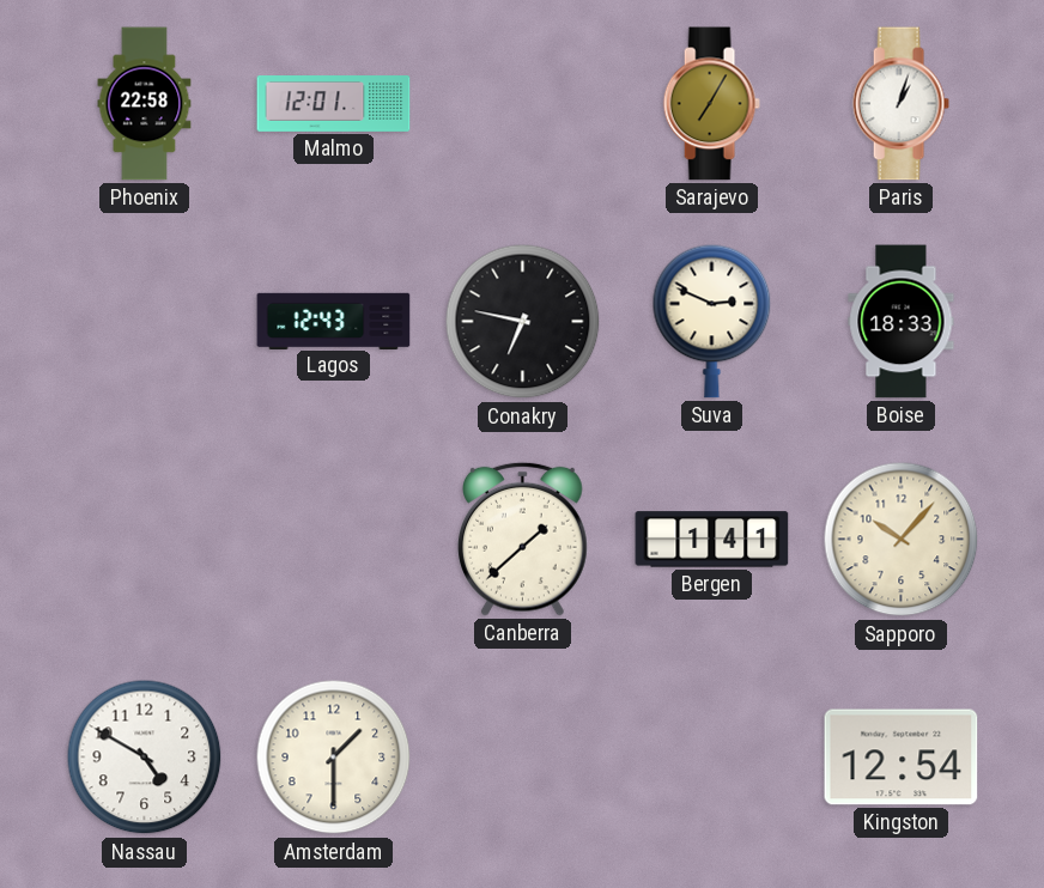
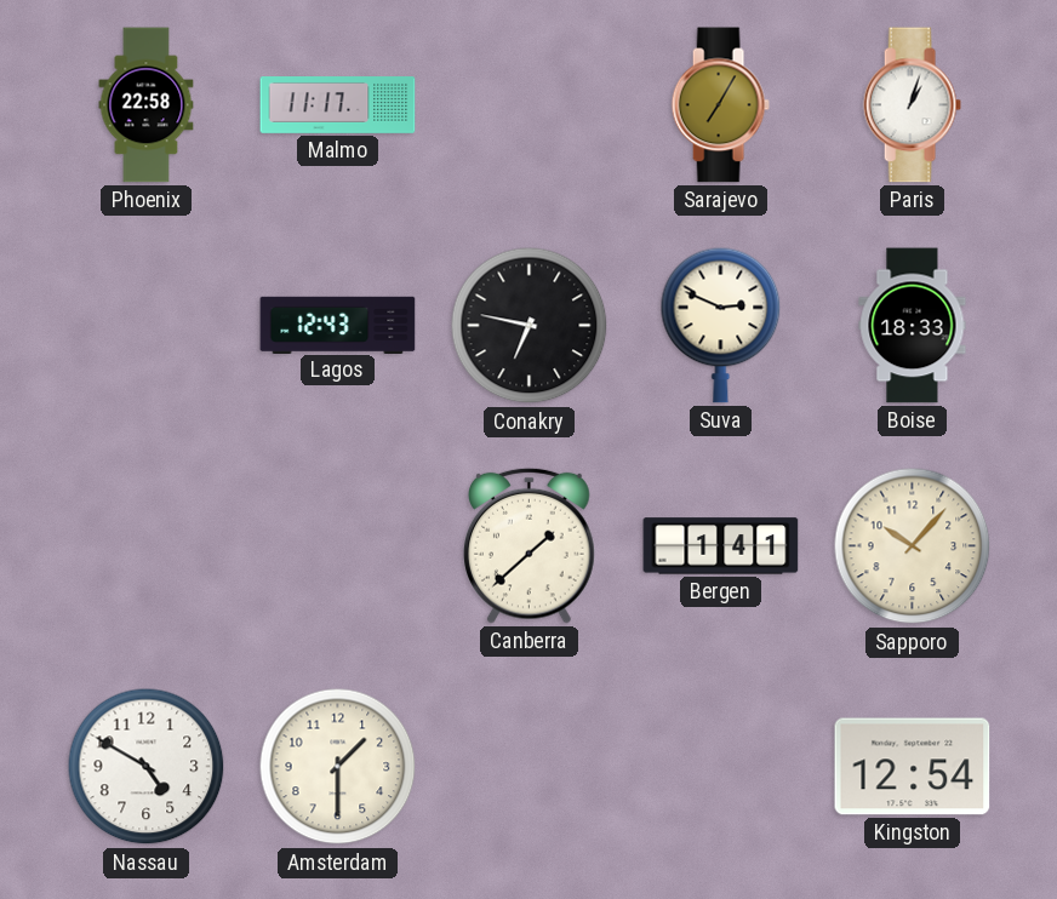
Malmo: 12:01 -> 11:17 (338, 105)
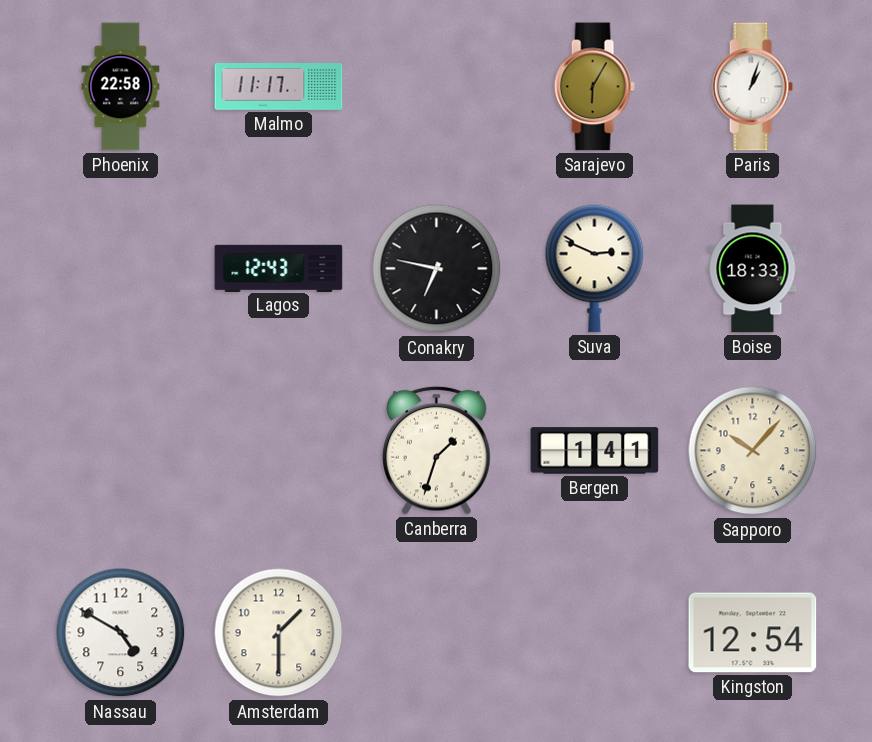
Sarajevo: 7:05 -> 6:05 (594, 87)
Canberra: 1:38 -> 1:33 (437, 450)
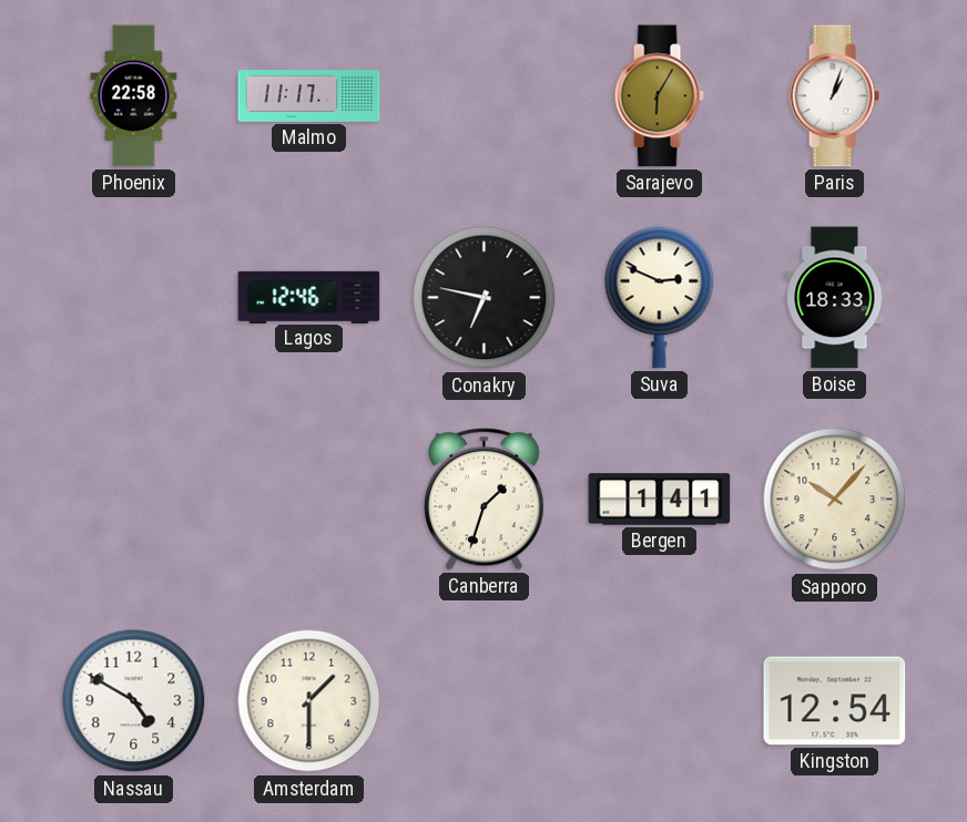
Lagos: 12:43 -> 12:46 (309, 297)
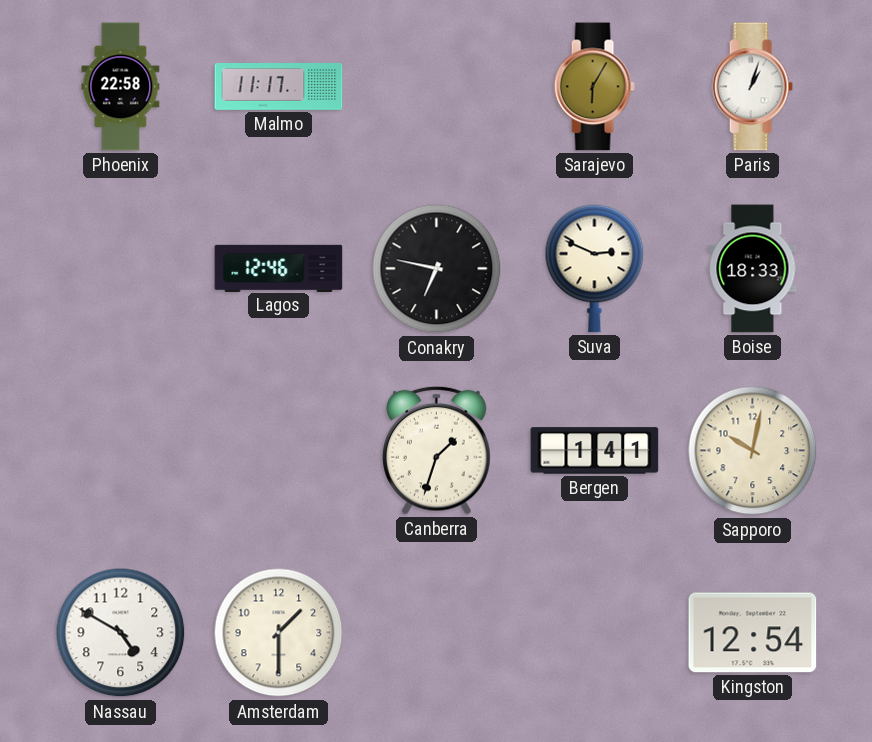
Sapporo: 10:07 -> 10:02 (753, 451)
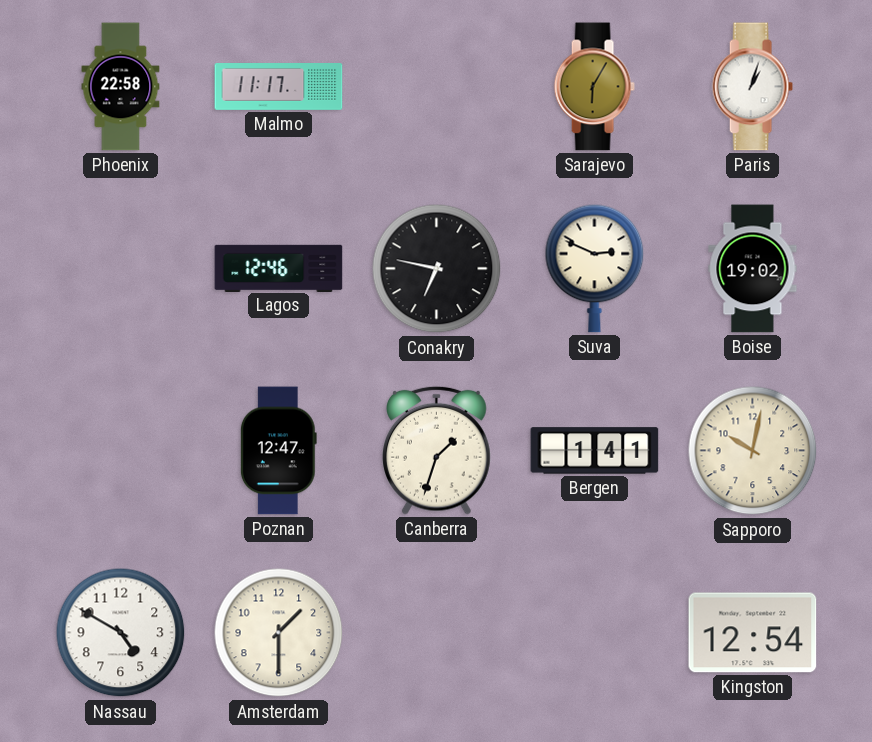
Boise: 18:33 -> 19:02 (753, 269)
Poznan: none -> 12:47 (278, 451)
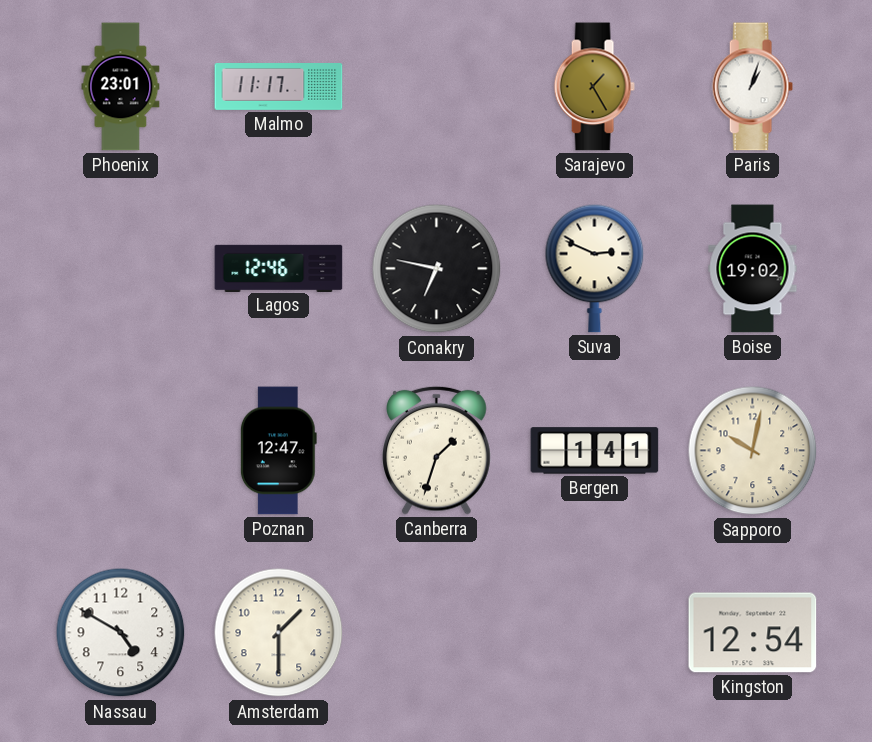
Phoenix: 22:58 -> 23:01 (121, 87)
Sarajevo: 6:05 -> 1:25 (594, 87)
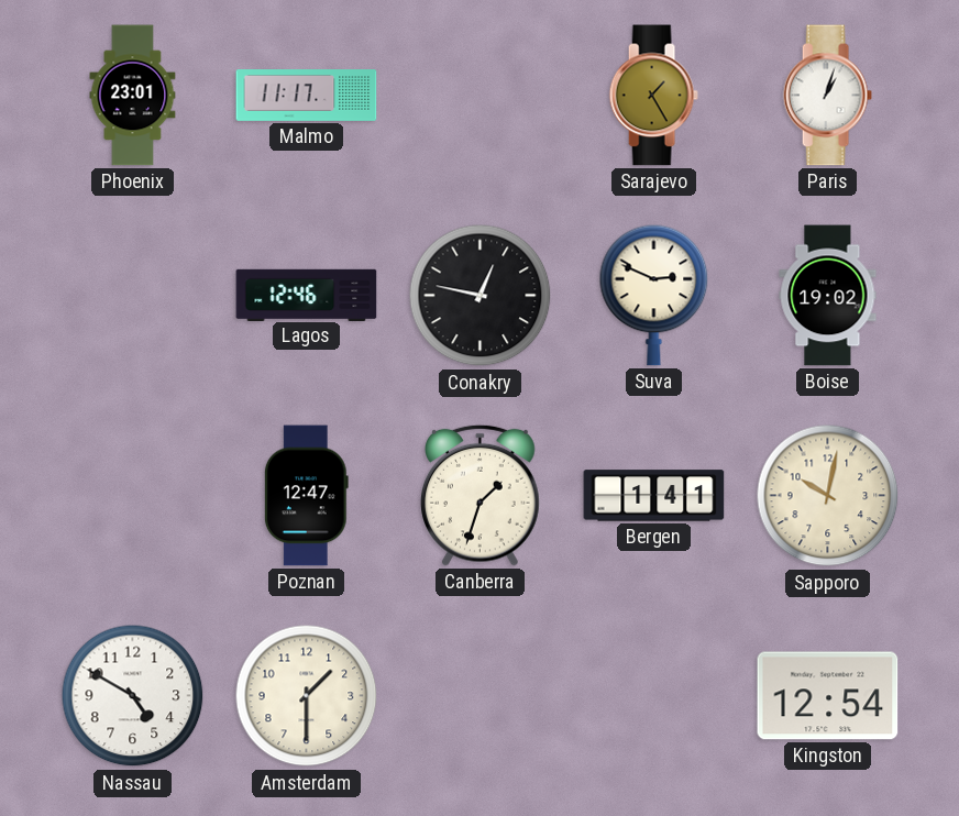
Conakry: 6:47 -> 12:47 (481, 296)
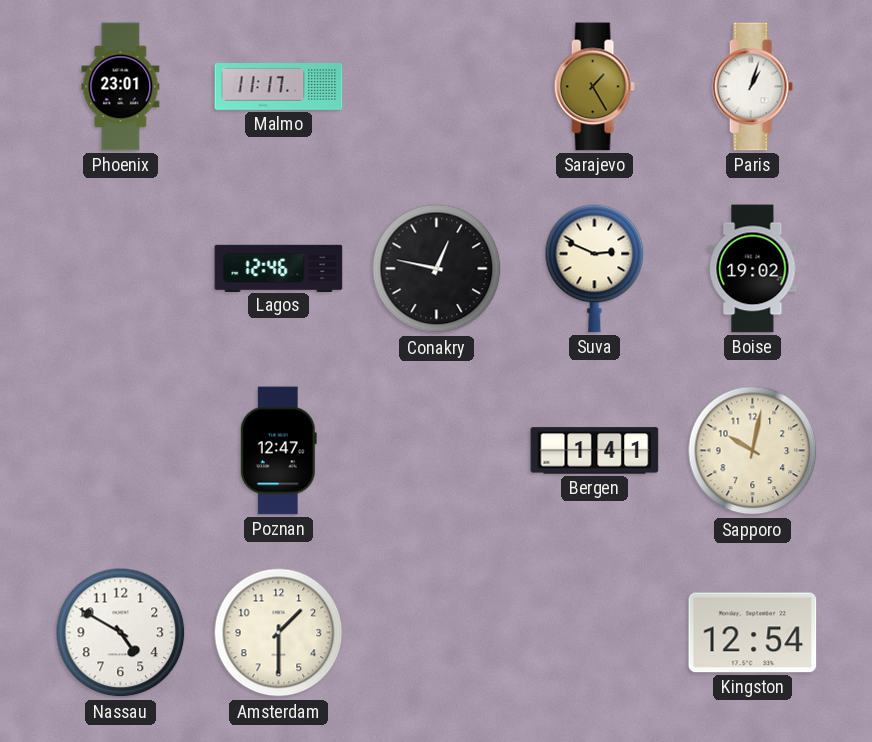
Canberra: 1:33 -> none (481, 495)
